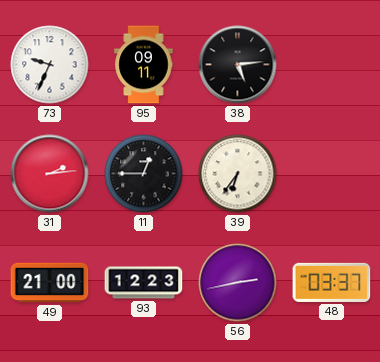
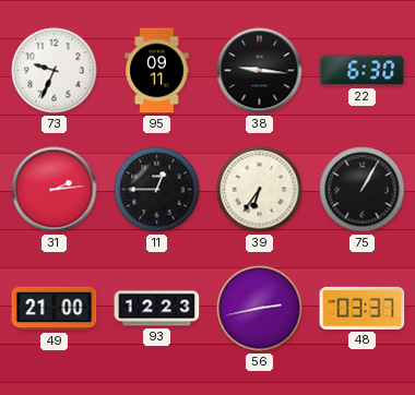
38: 5:14 -> 9:16 (260, 71)
22: none -> 6:30 (363, 71)
75: none -> 1:05 (363, 190)
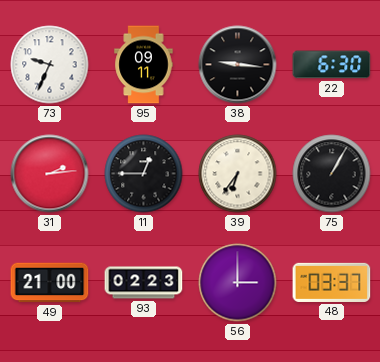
93: 12:23 -> 02:23 (144, 283)
56: 2:43 -> 3:00 (238, 283)
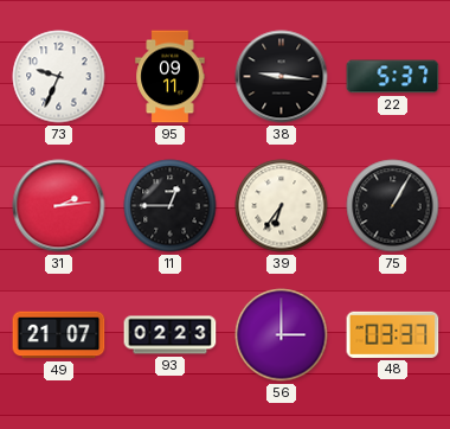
22: 6:30 -> 5:37 (393, 77)
49: 21:00 -> 21:07 (59, 335)
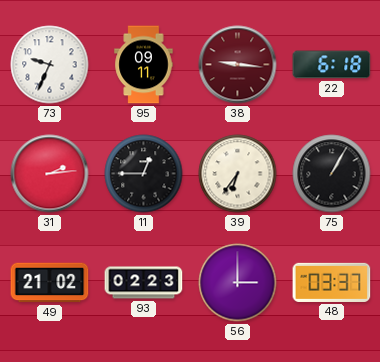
38 dial: black -> burgundy (238, 65)
22: 5:37 -> 6:18 (332, 65)
49: 21:07 -> 21:02 (50, 283)
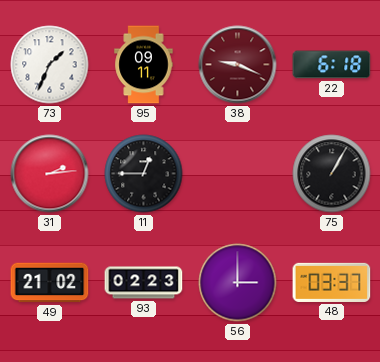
73: 9:34 -> 1:34 (50, 65)
38: 9:16 -> 9:19 (238, 65)
39: 6:36 -> none (238, 174)
